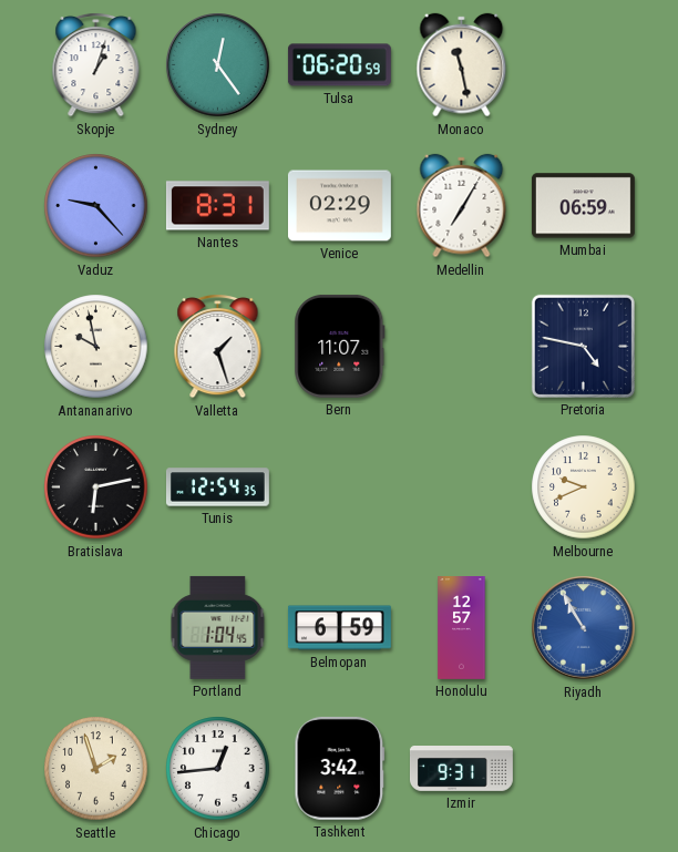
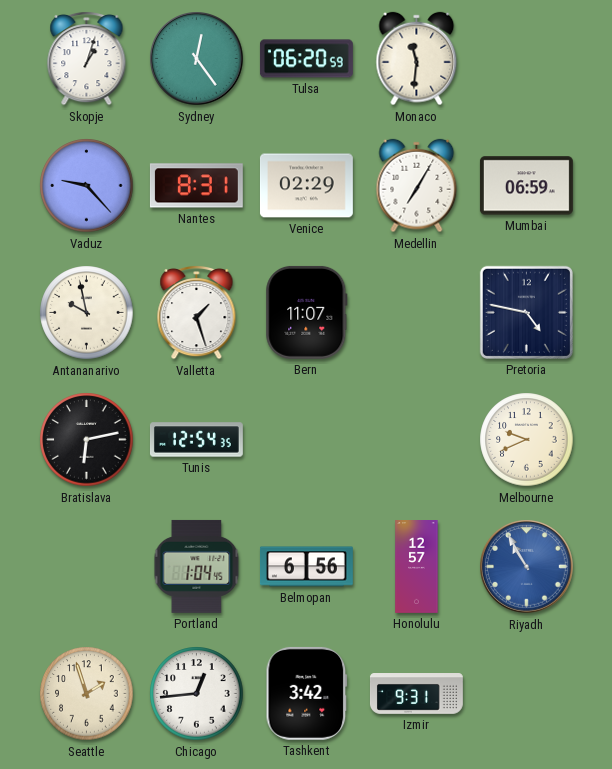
Monaco: 11:28 -> 11:31 (417, 59)
Belmopan: 6:59 -> 6:56 (306, 567)
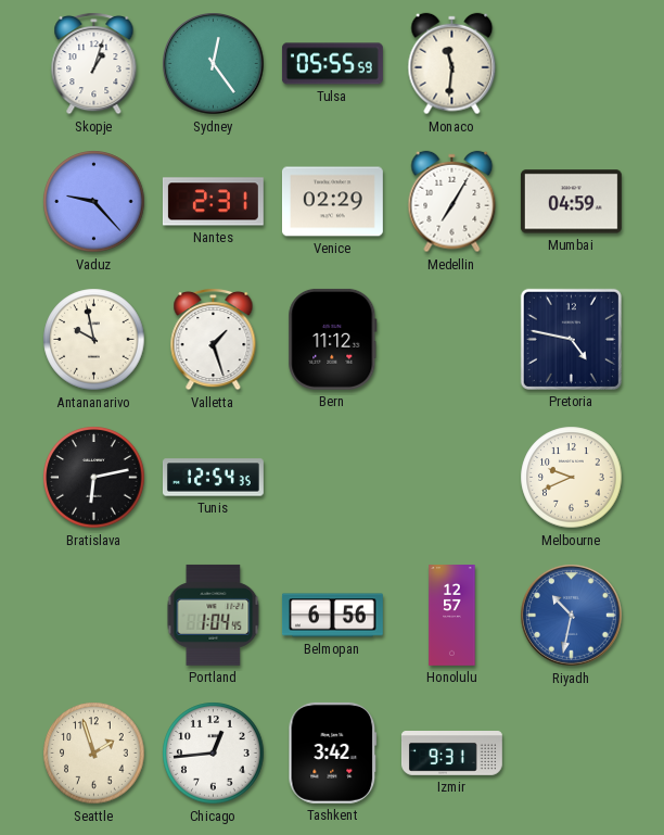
Tulsa: 06:20 -> 05:55 (332, 64)
Nantes: 8:31 -> 2:31 (213, 202)
Mumbai: 06:59 -> 04:59 (571, 202)
Bern: 11:07 -> 11:12 (333, 339)
Riyadh: 10:55 -> 10:32 (572, 616)
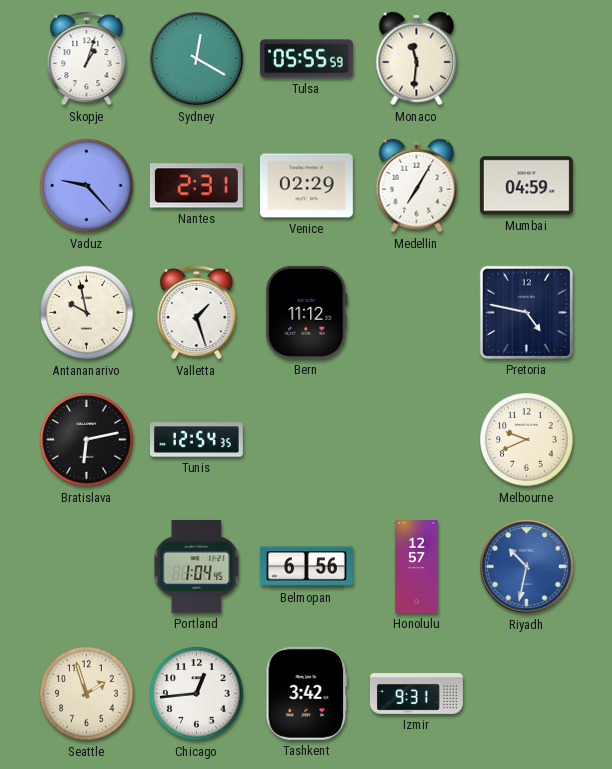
Sydney: 12:24 -> 12:20 (197, 59)
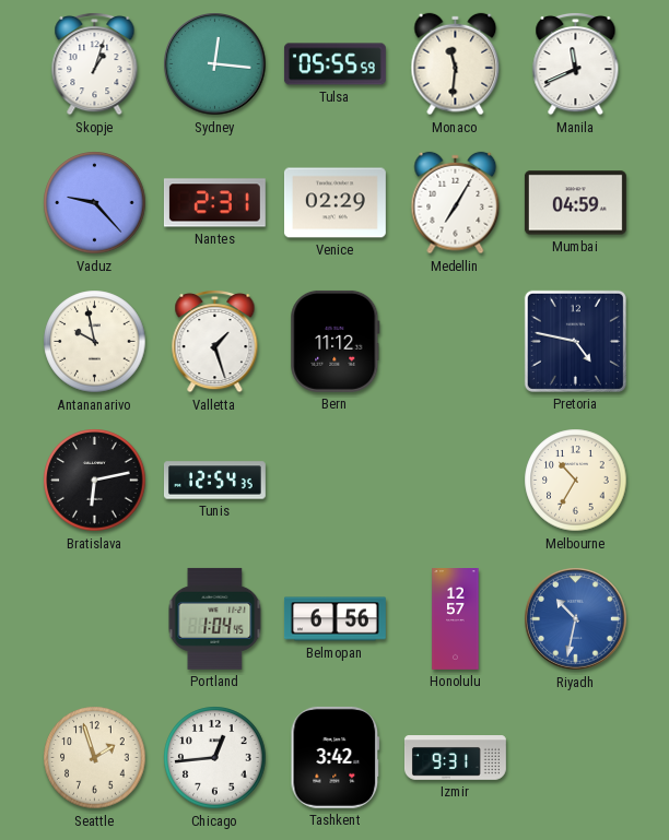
Sydney: 12:20 -> 12:16 (215, 64)
Manila: none -> 11:41 (576, 63)
Melbourne: 9:41 -> 10:35 (576, 481)
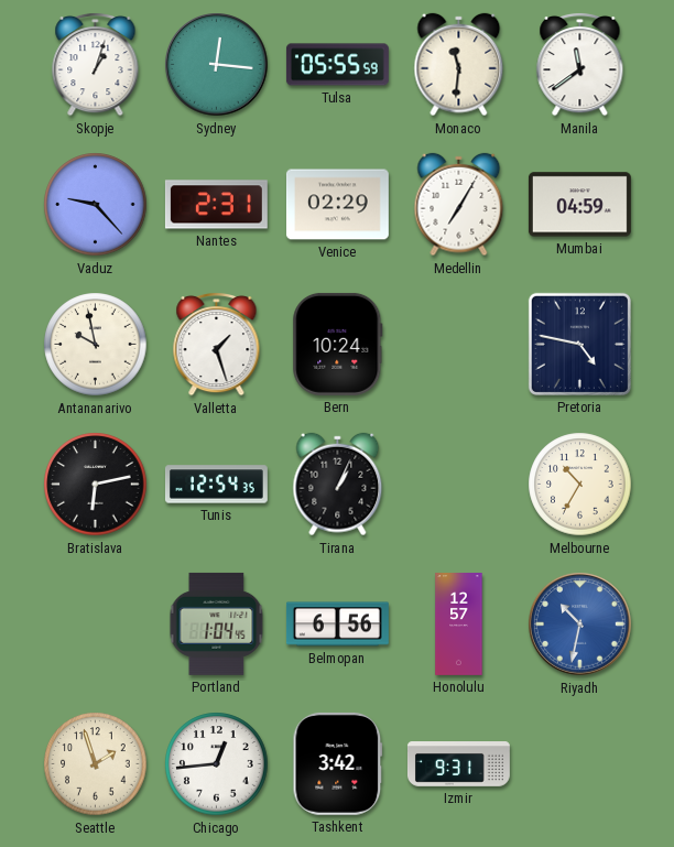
Manila: 11:41 -> 11:39 (580, 64)
Bern: 11:12 -> 10:24 (338, 344)
Tirana: none -> 1:04 (338, 485)
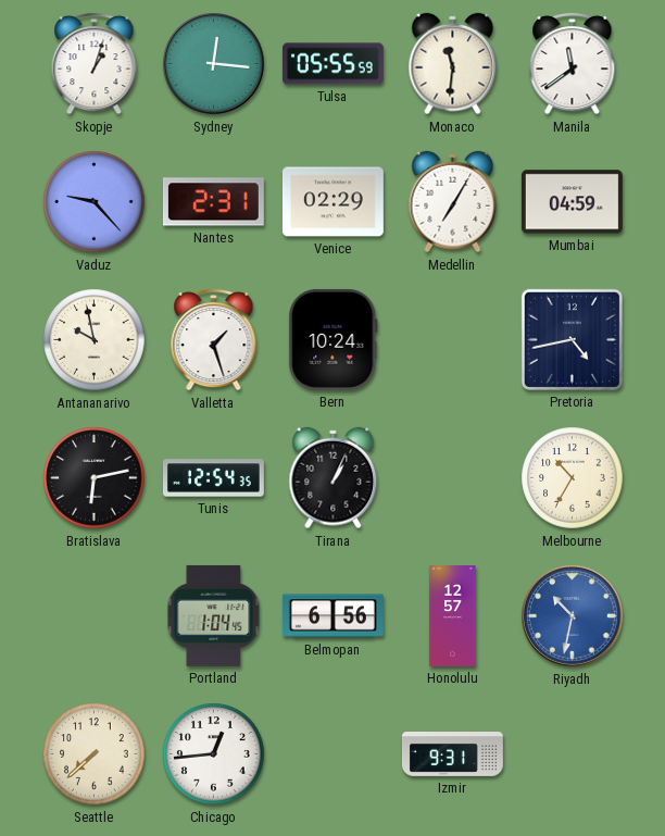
Pretoria: 4:47 -> 4:43 (572, 339)
Seattle: 1:57 -> 7:38 (95, 754)
Tashkent: 3:42 -> none (338, 763)
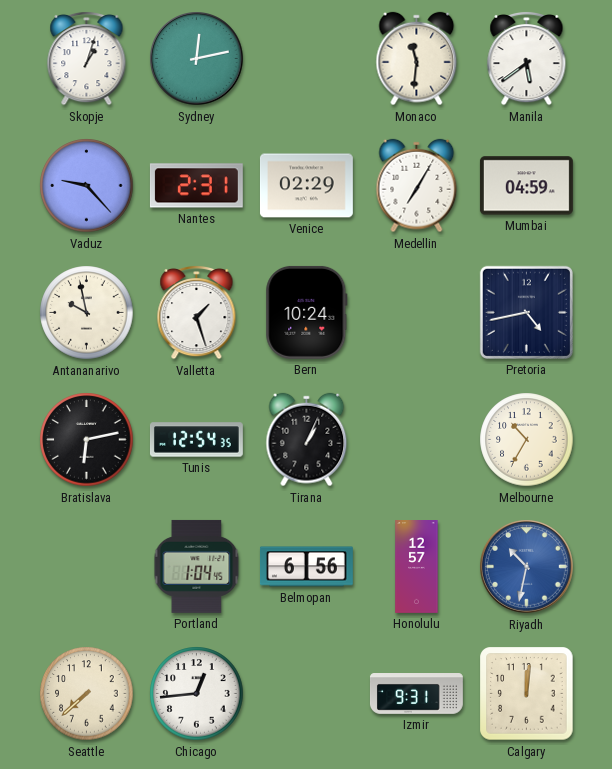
Sydney: 12:16 -> 12:13 (197, 59)
Tulsa: 05:55 -> none (332, 64)
Manila: 11:39 -> 5:39 (527, 58)
Calgary: none -> 12:01 (527, 694)
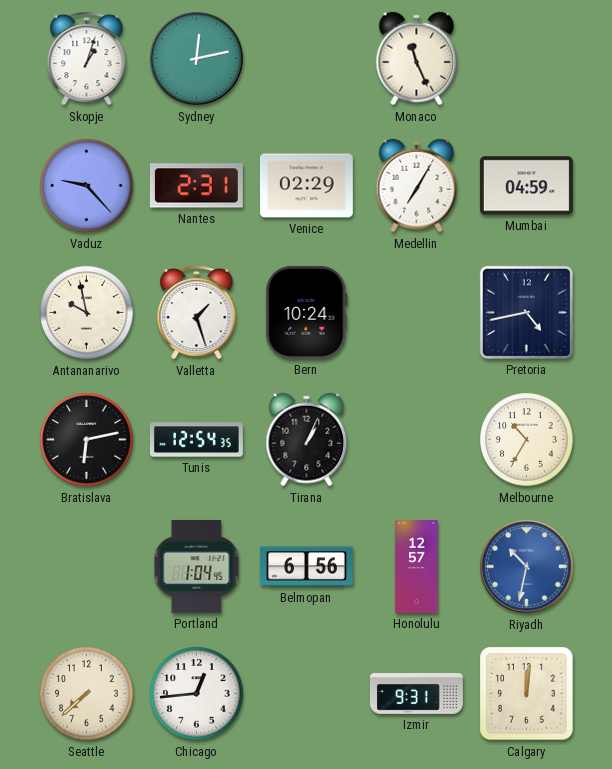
Monaco: 11:31 -> 11:26 (417, 59)
Manila: 5:39 -> none (527, 58)
